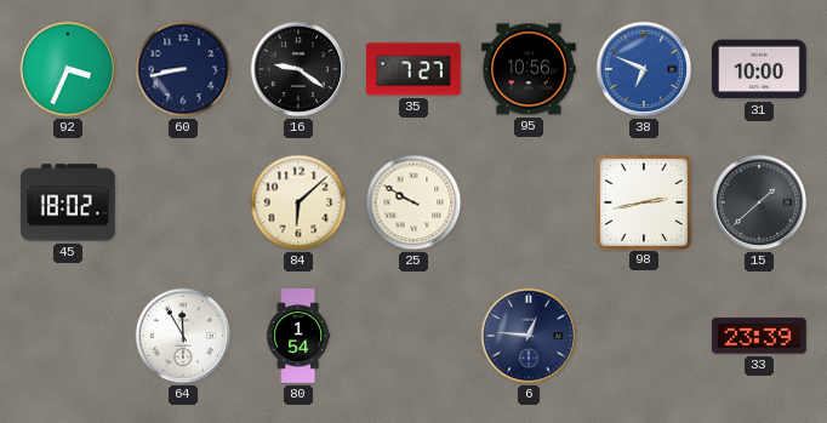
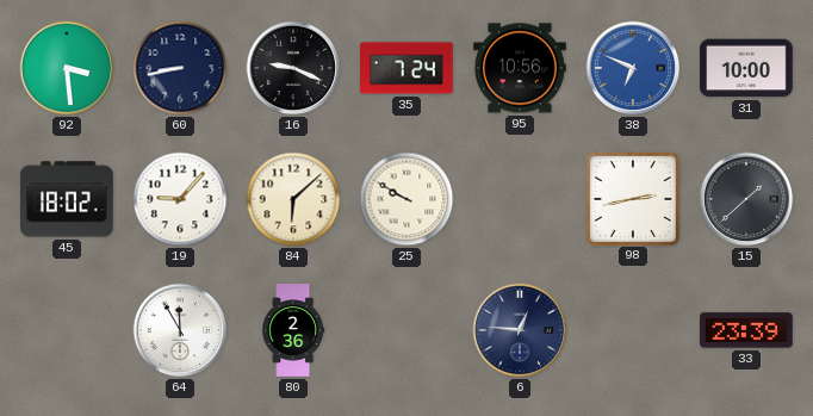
92: 3:34 -> 3:29 (67, 68)
16: 9:21 -> 9:19 (293, 68)
35: 7:27 -> 7:24 (408, 68)
19: none -> 9:07 (180, 199)
80: 1:54 -> 2:36 (293, 330)
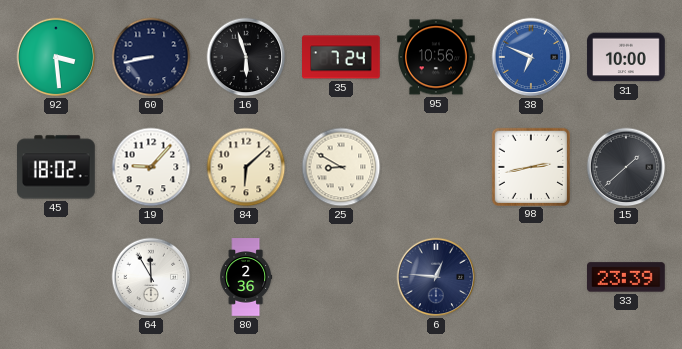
16: 9:19 -> 5:57 (246, 57)
25: 9:50 -> 8:50 (341, 167)
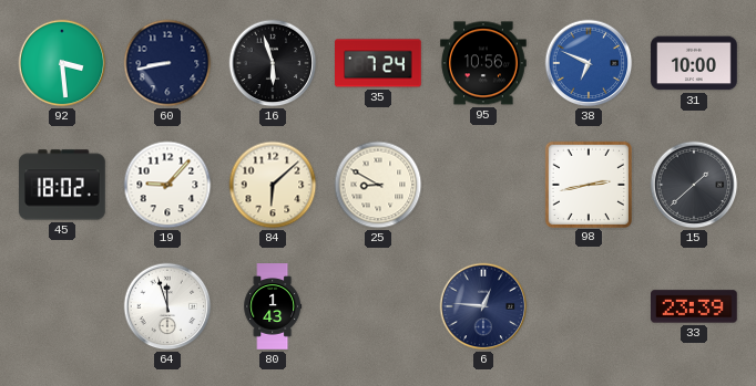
64: 11:55 -> 11:57 (167, 306)
80: 2:36 -> 1:43 (273, 306)
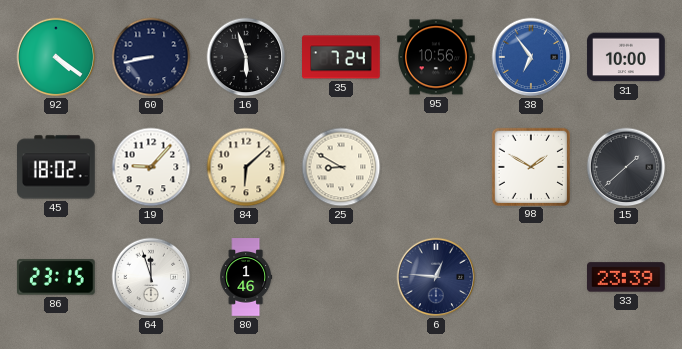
92: 3:29 -> 4:21 (56, 57)
38: 6:49 -> 6:54 (531, 57)
98: 2:43 -> 1:50 (530, 166)
86: none -> 23:15 (56, 277)
80: 1:43 -> 1:46 (246, 277)
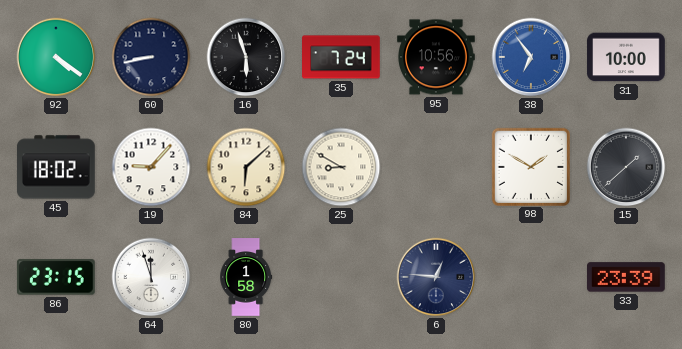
80: 1:46 -> 1:58 (246, 277)
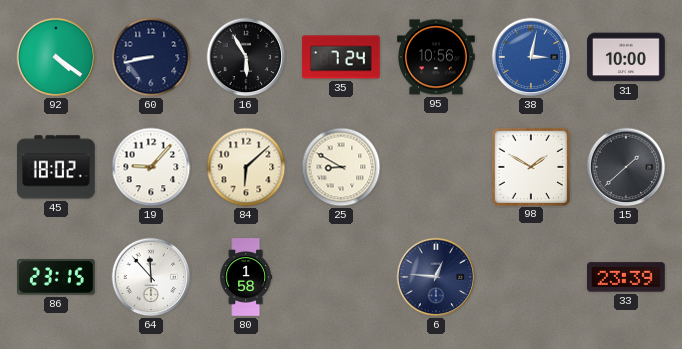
16: 5:57 -> 5:55 (246, 57)
38: 6:54 -> 3:02 (531, 57)
64: 11:57 -> 11:53 (151, 277)
